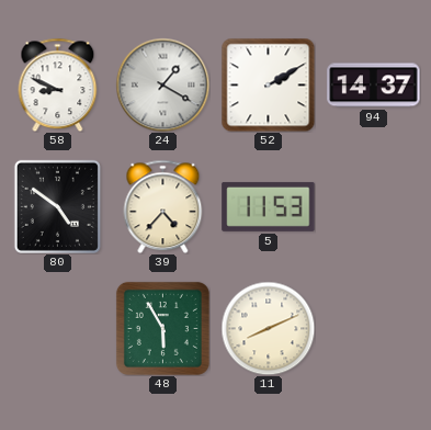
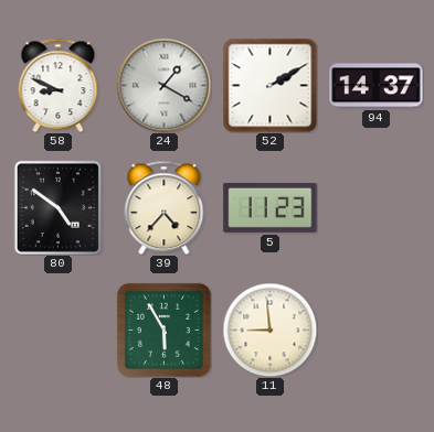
5: 11:53 -> 11:23 (271, 207)
11: 8:11 -> 8:59 (269, 330)
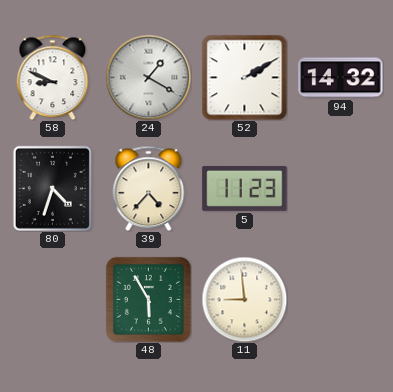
94: 14:37 -> 14:32 (341, 78)
80: 4:51 -> 4:33 (52, 188)
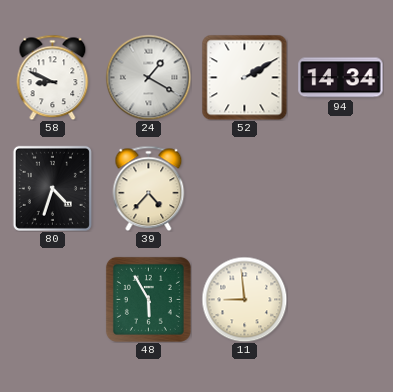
94: 14:32 -> 14:34 (341, 78)
5: 11:23 -> none (245, 188)
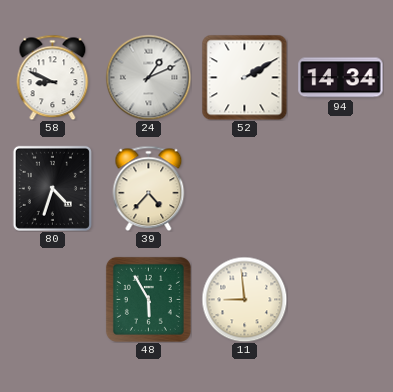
24: 1:20 -> 1:11 (148, 77)
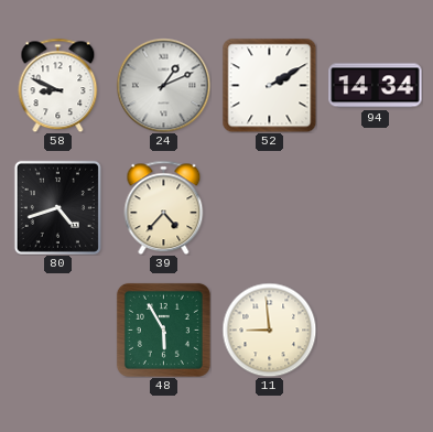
80: 4:33 -> 4:42 (57, 207)
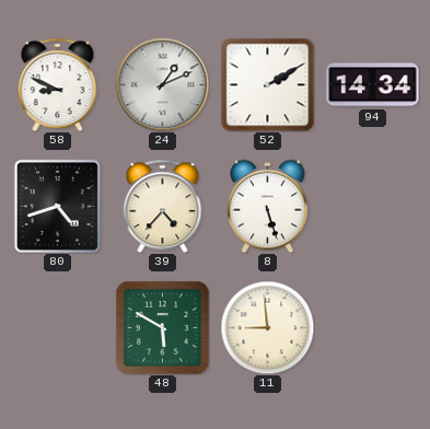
8: none -> 5:27 (268, 206)
48: 5:55 -> 5:50 (162, 327)
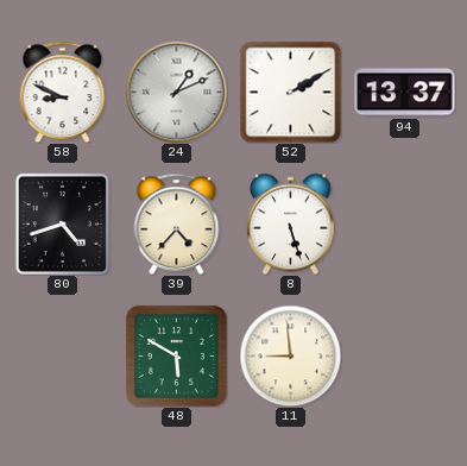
94: 14:34 -> 13:37 (405, 93)
